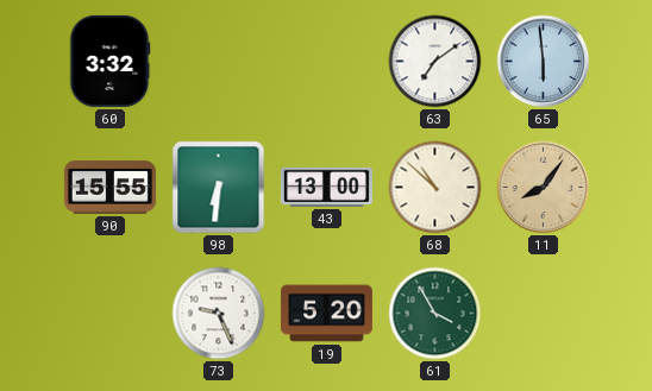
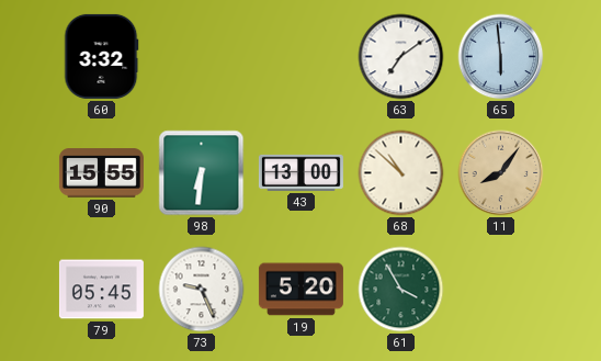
79: none -> 05:45 (101, 290)
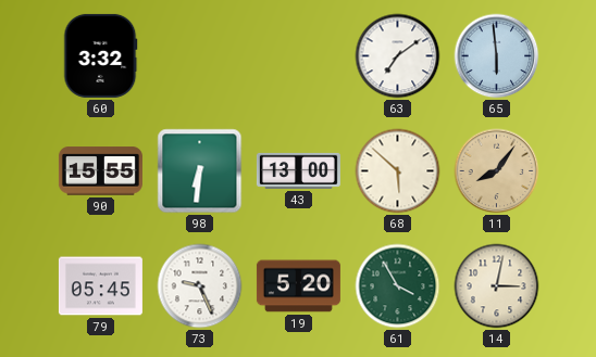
68: 10:52 -> 5:52 (398, 171)
14: none -> 3:02 (497, 286)
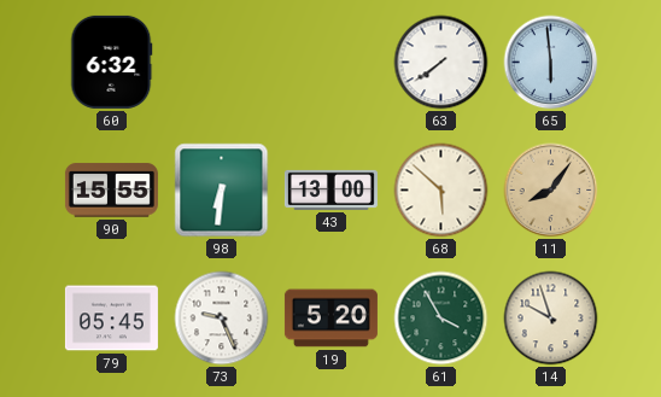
60: 3:32 -> 6:32 (112, 62)
63: 7:09 -> 7:39 (441, 63)
14: 3:02 -> 9:57 (551, 319)
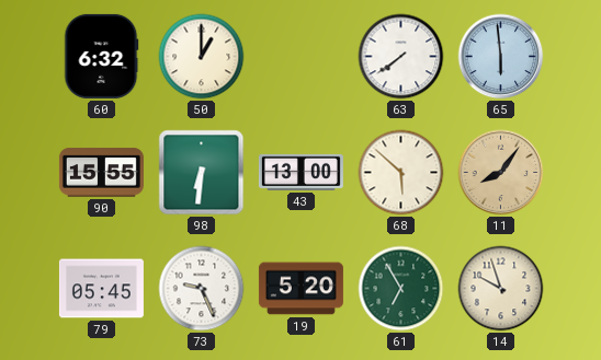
50: none -> 1:00 (202, 57)
61: 3:55 -> 6:55 (401, 289)
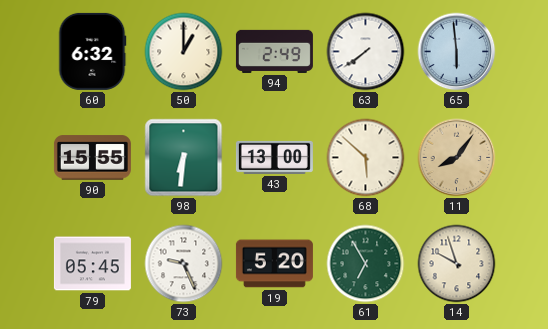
94: none -> 2:49 (274, 51)
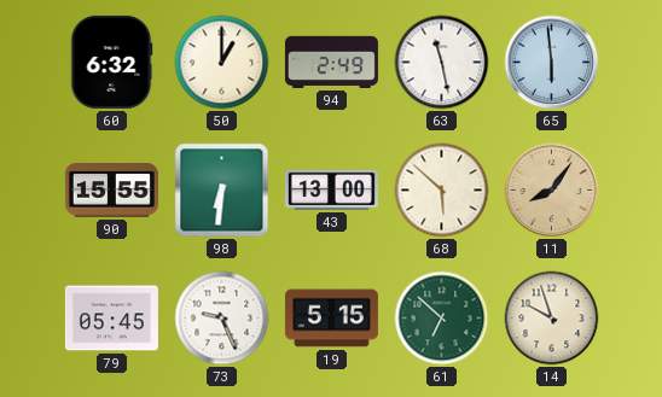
63: 7:39 -> 11:28 (442, 63)
19: 5:20 -> 5:15 (331, 319)
61: 6:55 -> 6:52 (442, 319)
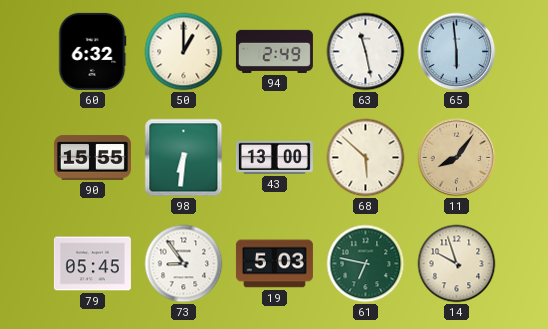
73: 9:26 -> 8:54 (184, 264)
19: 5:15 -> 5:03 (274, 264)
61: 6:52 -> 6:47 (366, 264)
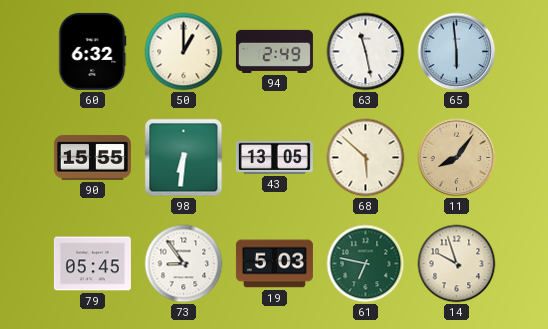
43: 13:00 -> 13:05 (274, 157)
